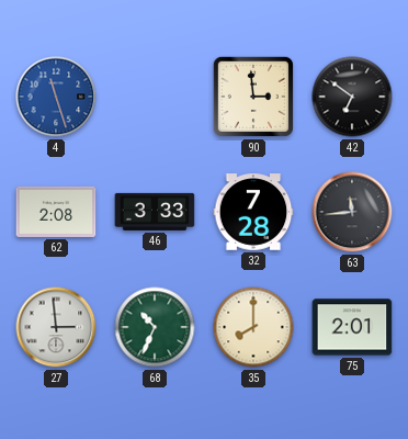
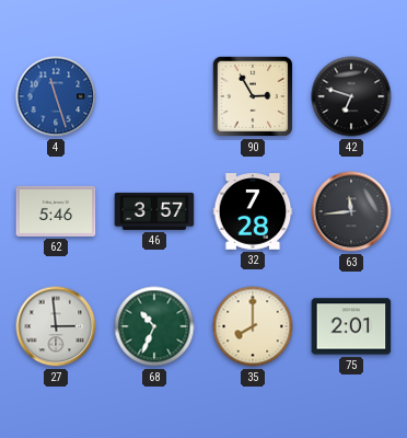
90: 2:59 -> 2:55 (253, 96)
42: 6:51 -> 6:48 (351, 96)
62: 2:08 -> 5:46 (56, 211)
46: 3:33 -> 3:57 (154, 211)
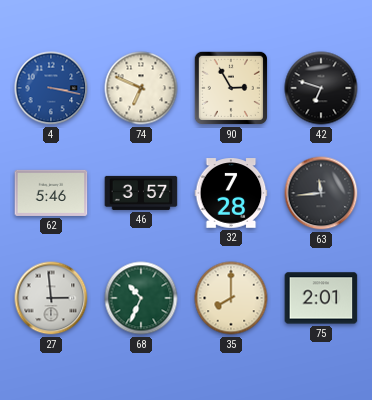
4: 11:27 -> 3:17 (51, 88)
74: none -> 6:49 (141, 88)
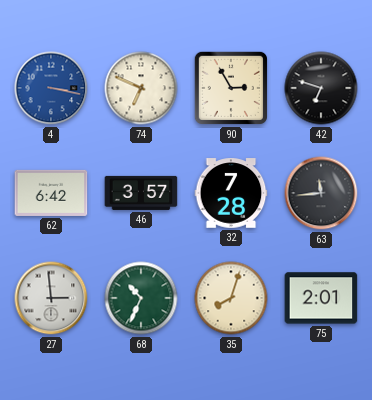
62: 5:46 -> 6:42 (51, 193)
35: 8:00 -> 8:03 (231, 298)
